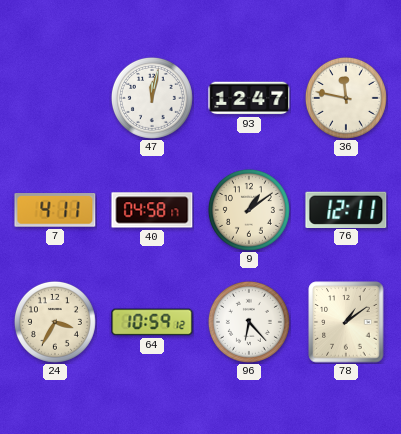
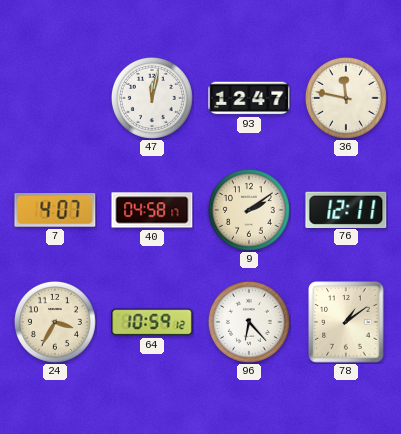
7: 4:11 -> 4:07 (55, 211)
9: 1:09 -> 2:09 (249, 210)
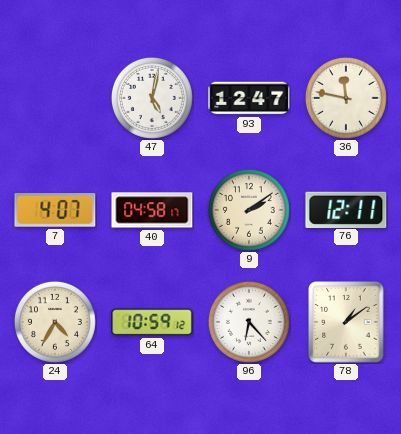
47: 12:02 -> 5:02 (152, 98)
24: 3:35 -> 4:35 (55, 322)
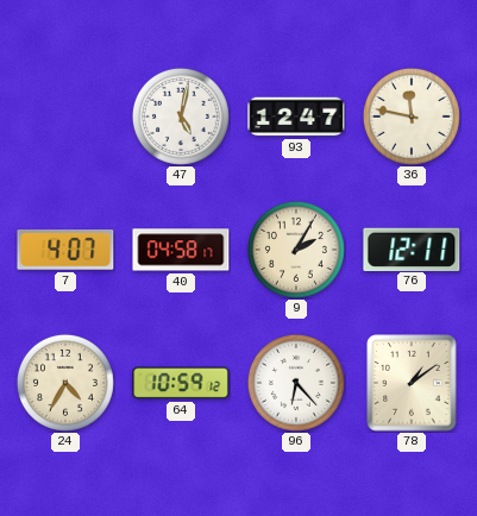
9: 2:09 -> 2:05 (296, 250)
